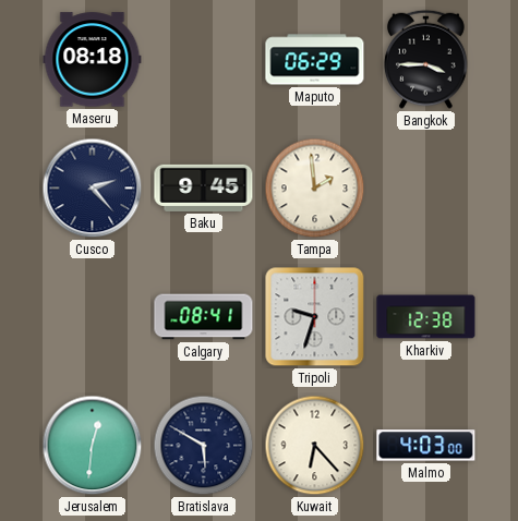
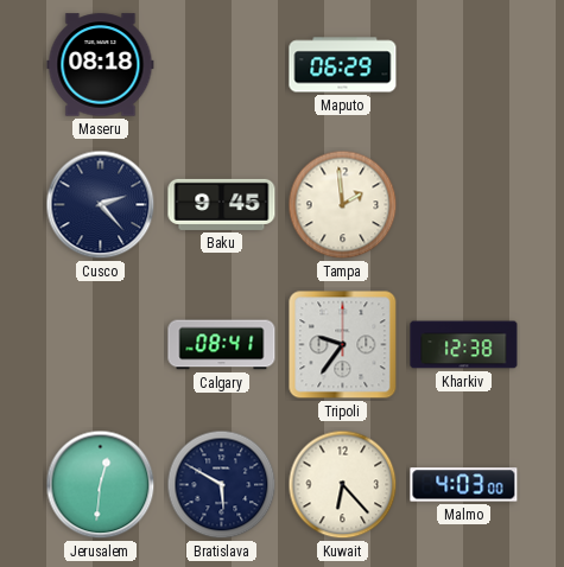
Bangkok: 3:45 -> none (426, 59)
Tripoli: 9:33 -> 9:36 (343, 345)
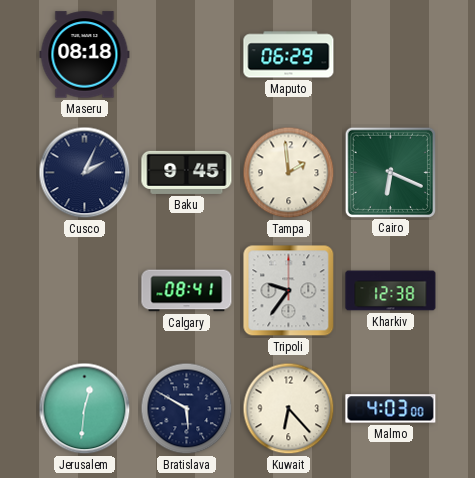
Cusco: 2:23 -> 2:04 (85, 173)
Cairo: none -> 6:19 (390, 172)
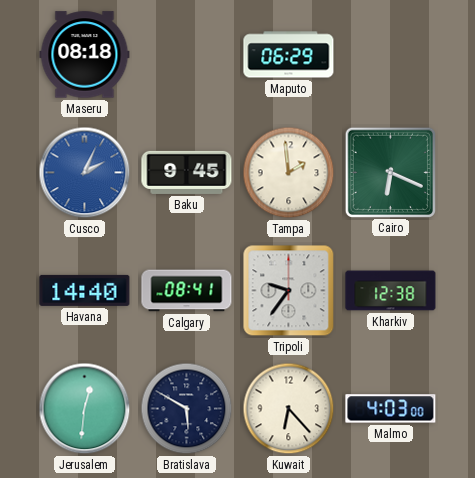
Cusco dial: navy -> blue (85, 173)
Havana: none -> 14:40 (85, 290)
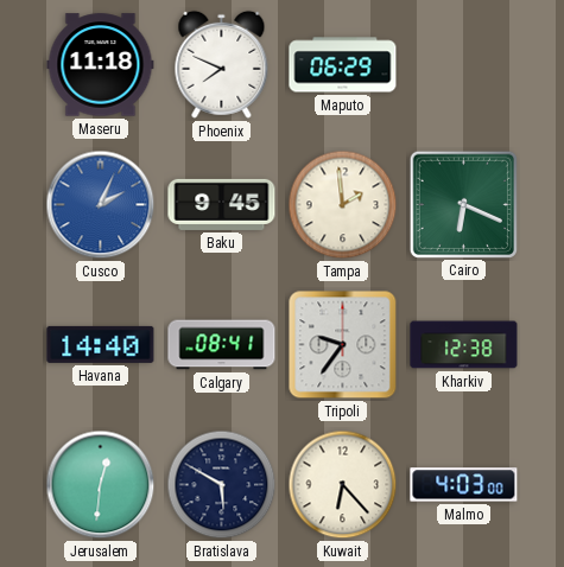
Maseru: 08:18 -> 11:18 (101, 65)
Phoenix: none -> 7:49 (222, 64)
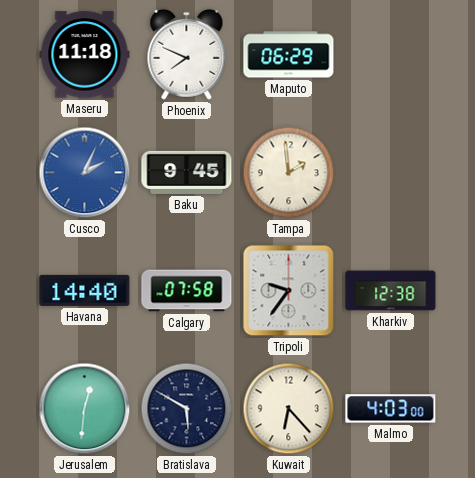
Cairo: 6:19 -> none (463, 204)
Calgary: 08:41 -> 07:58 (187, 291)
